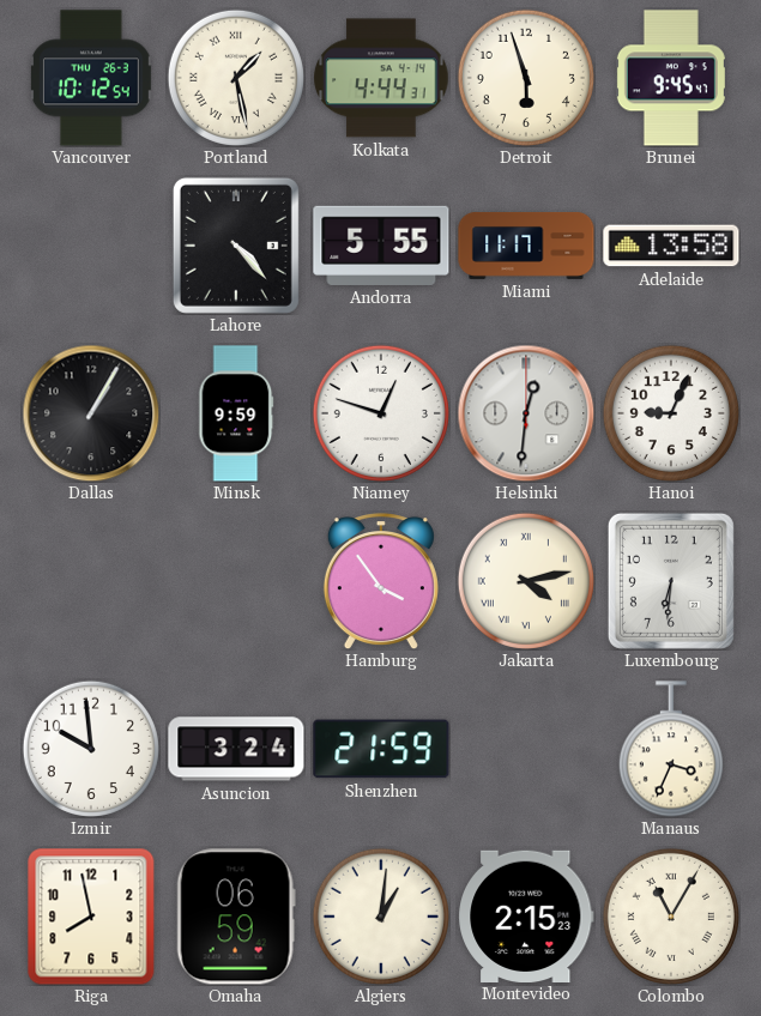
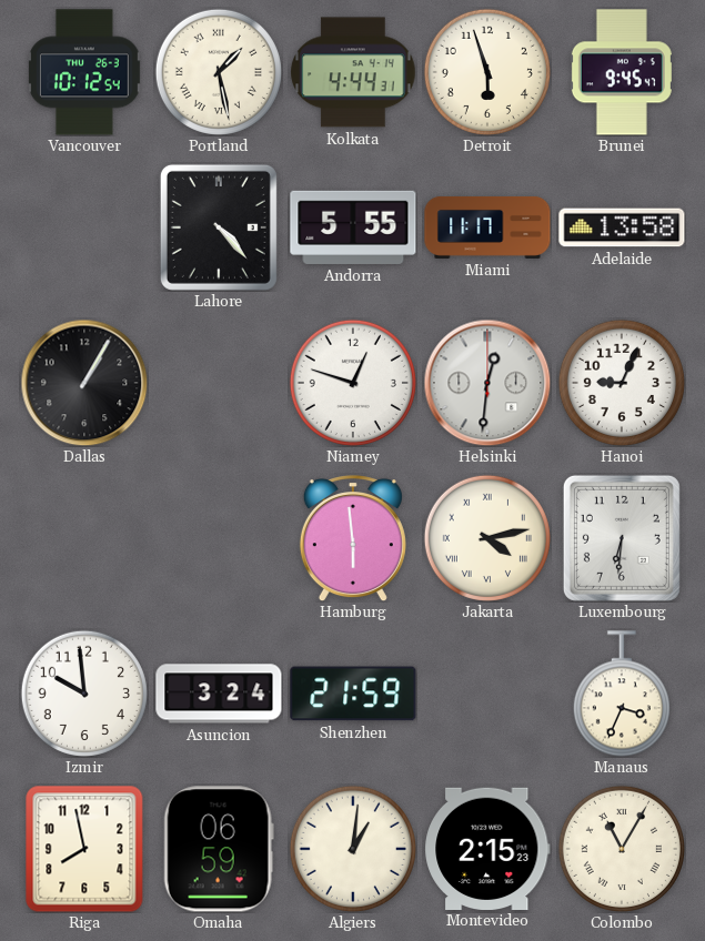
Minsk: 9:59 -> none (236, 413)
Hamburg: 3:54 -> 5:59 (353, 538)
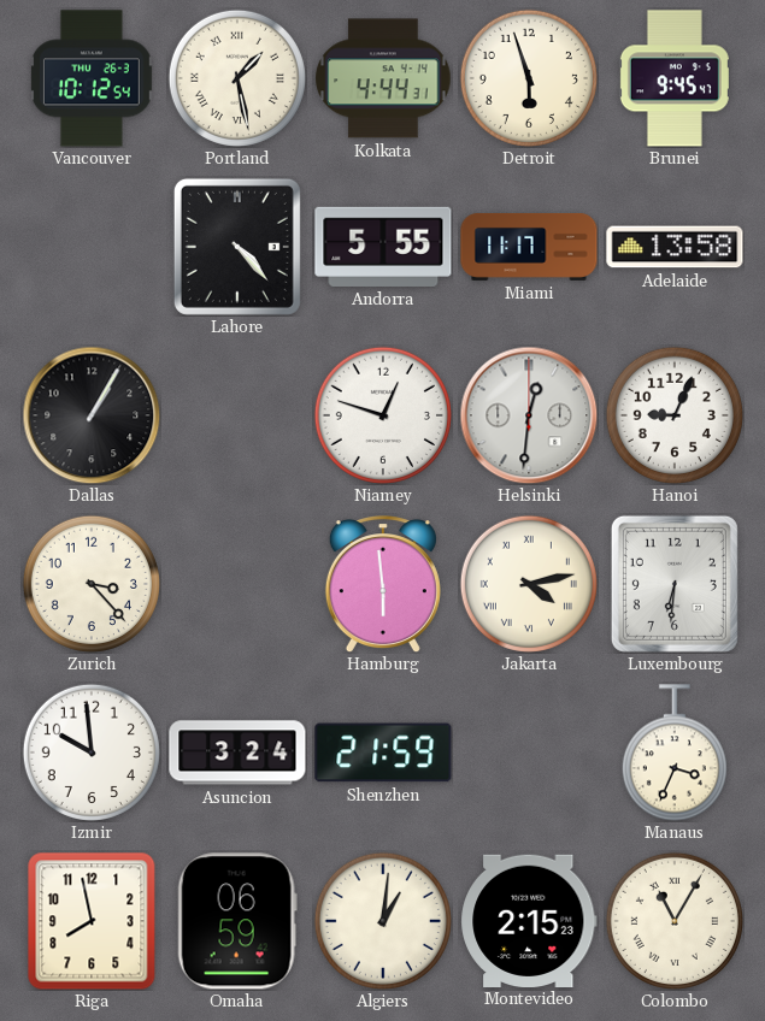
Zurich: none -> 3:23 (92, 584)
